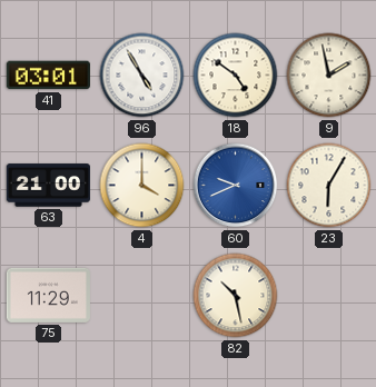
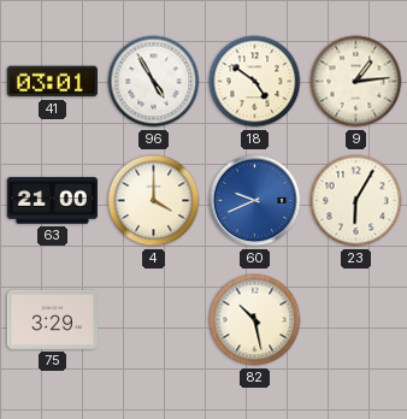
9: 1:58 -> 1:14 (356, 82)
75: 11:29 -> 3:29 (52, 319)
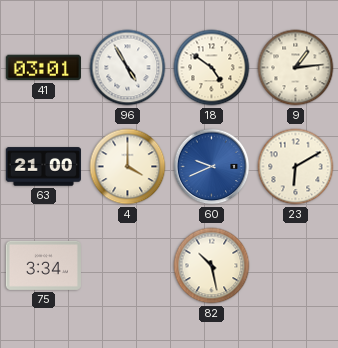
23: 6:05 -> 6:10 (296, 167)
75: 3:29 -> 3:34 (43, 265)
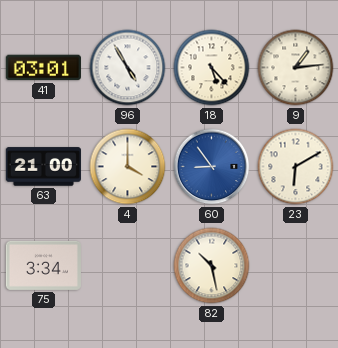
18: 4:51 -> 5:23 (212, 68)
60: 9:41 -> 8:54 (212, 167)
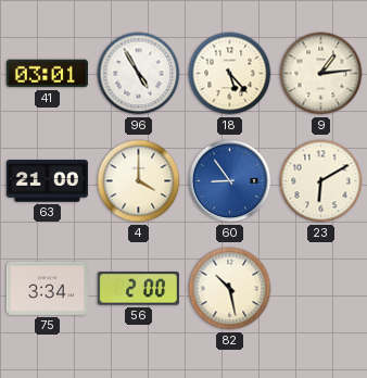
56: none -> 2:00 (138, 289)
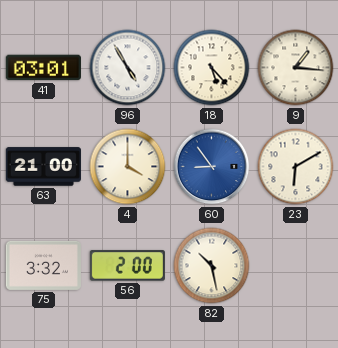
9: 1:14 -> 1:16 (296, 68)
75: 3:34 -> 3:32 (43, 265)
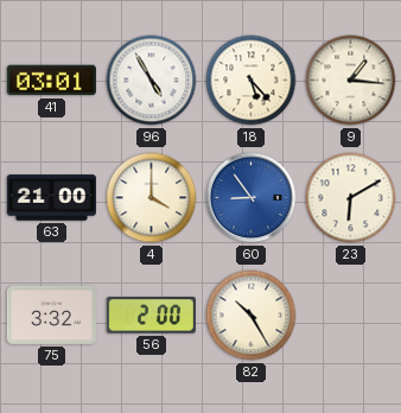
82: 10:28 -> 10:25 (252, 316)
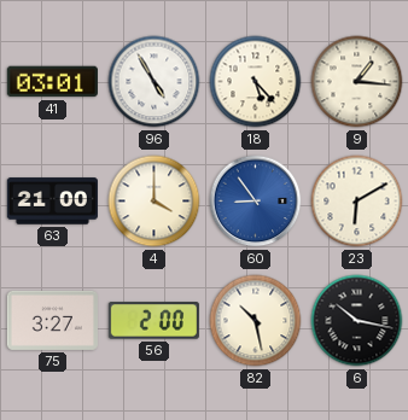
75: 3:32 -> 3:27 (52, 320)
82: 10:25 -> 10:28 (256, 321)
6: none -> 10:17 (357, 321)
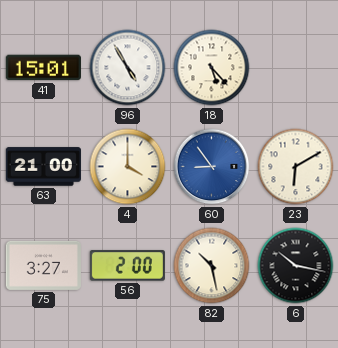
41: 03:01 -> 15:01 (43, 68)
9: 1:16 -> none (357, 82)
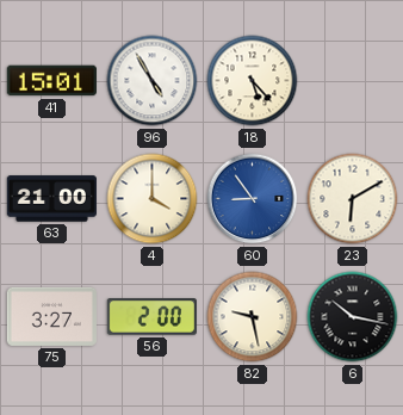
82: 10:28 -> 9:28 (253, 317)
